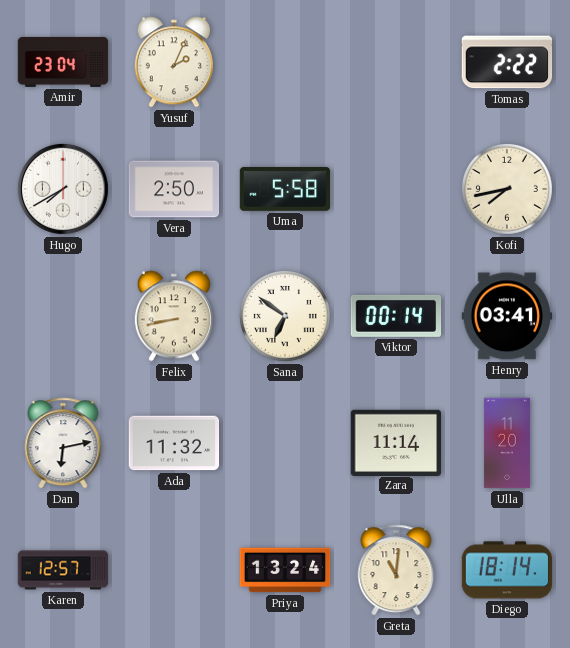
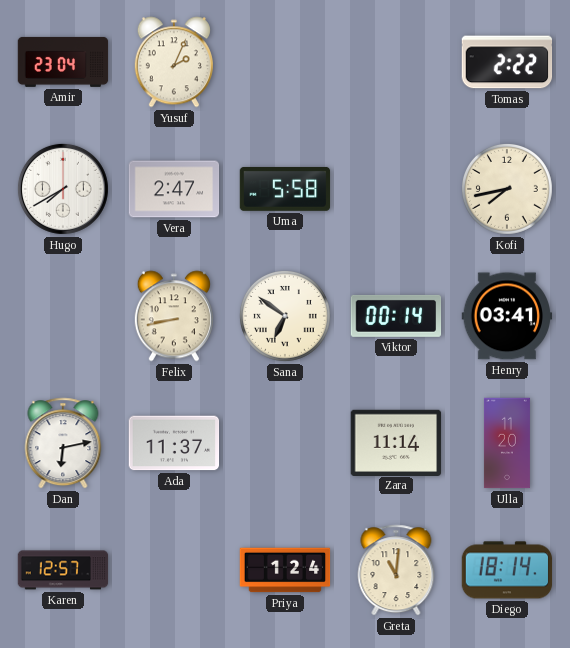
Vera: 2:50 -> 2:47 (174, 189)
Ada: 11:32 -> 11:37 (174, 443)
Priya: 13:24 -> 1:24 (285, 570)
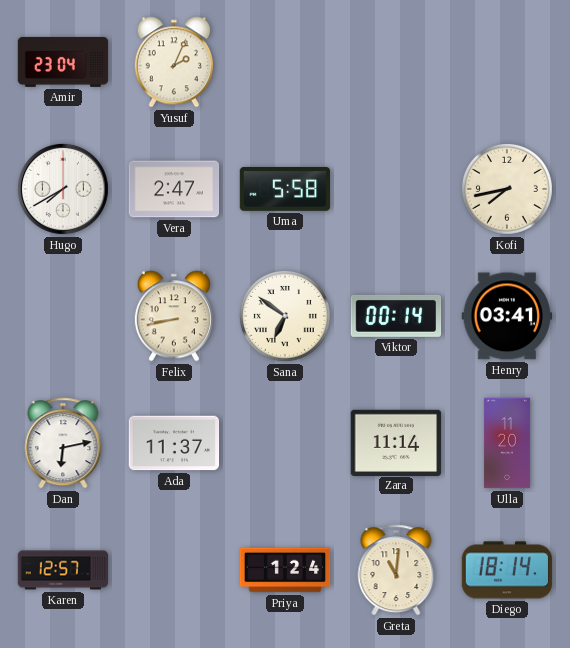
Tomas: 2:22 -> none (507, 62)
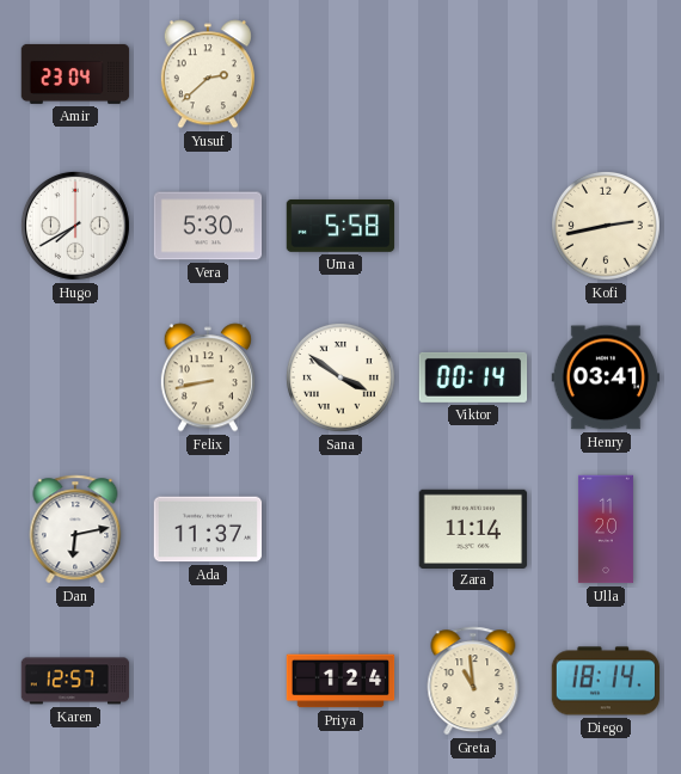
Yusuf: 2:04 -> 2:38 (208, 74)
Vera: 2:47 -> 5:30 (208, 226)
Kofi: 7:43 -> 2:43 (606, 226)
Sana: 6:51 -> 3:51 (340, 377)
Greta: 11:01 -> 10:59 (473, 681)
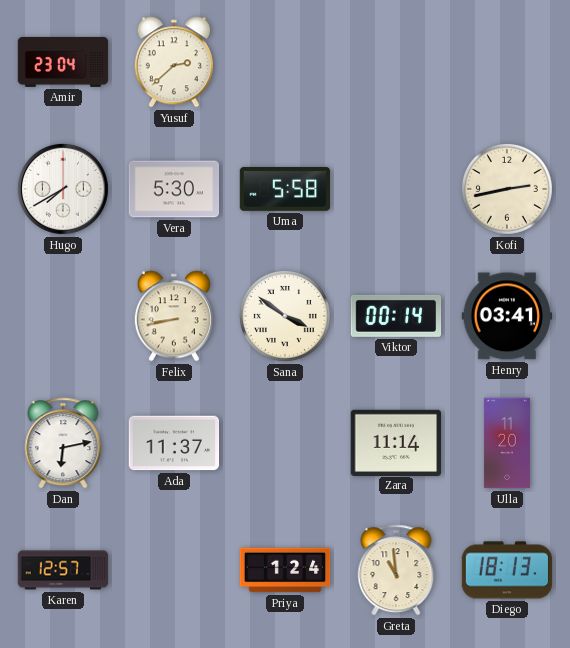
Diego: 18:14 -> 18:13 (507, 570)
